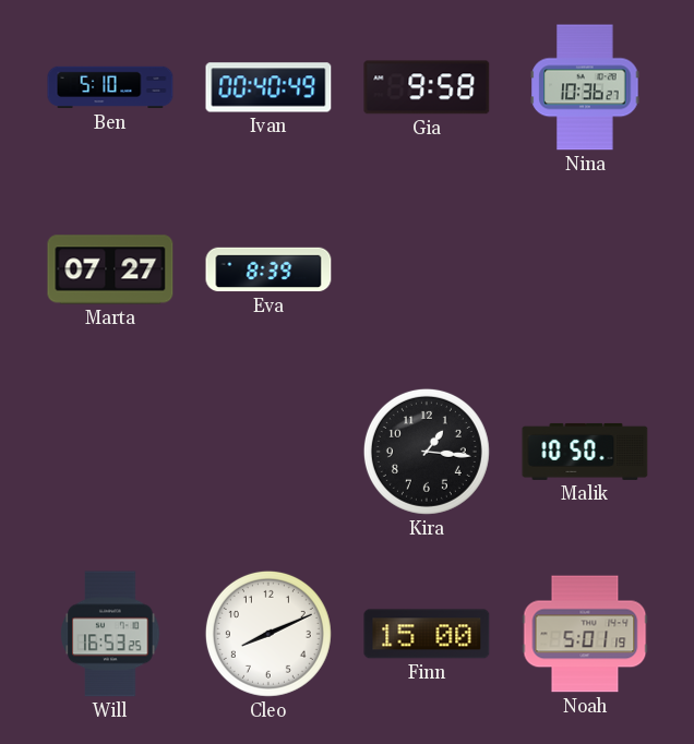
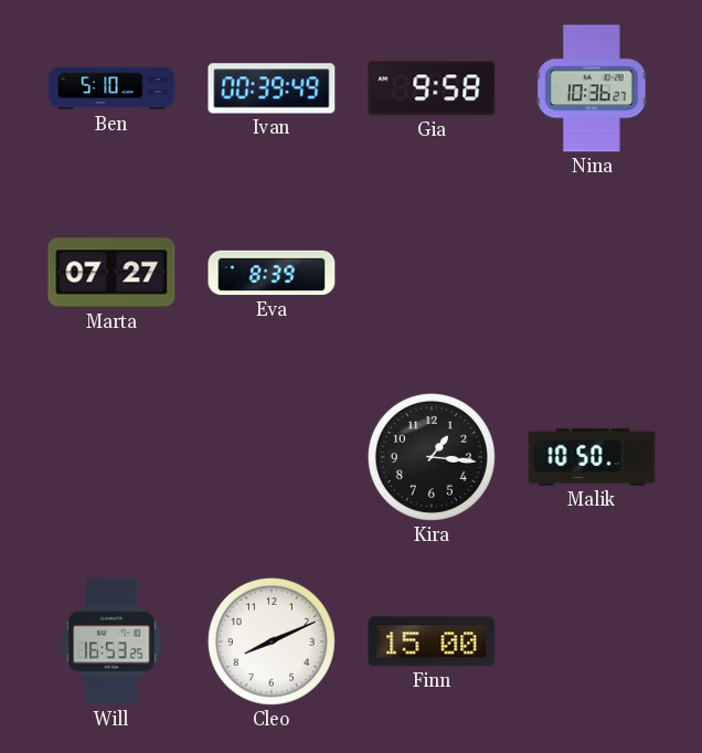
Ivan: 00:40 -> 00:39 (272, 88)
Noah: 5:01 -> none (585, 634)
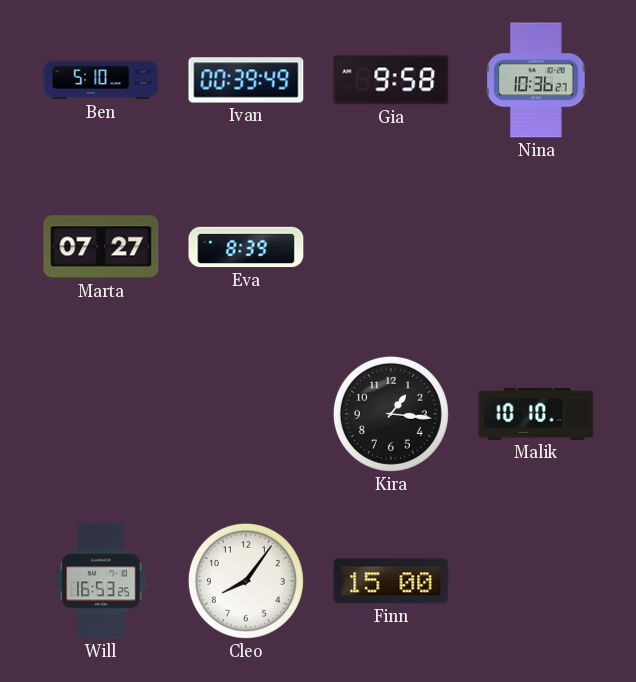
Malik: 10:50 -> 10:10 (536, 414)
Cleo: 8:11 -> 8:06 (246, 581)
